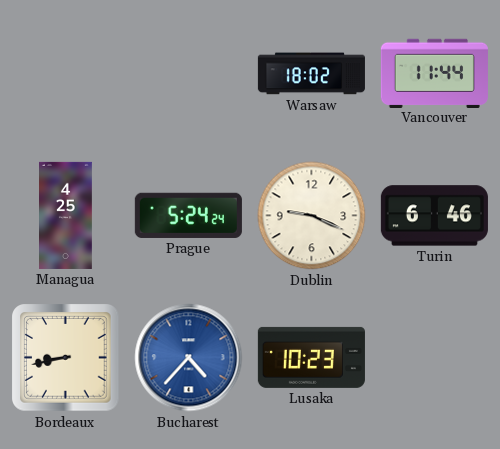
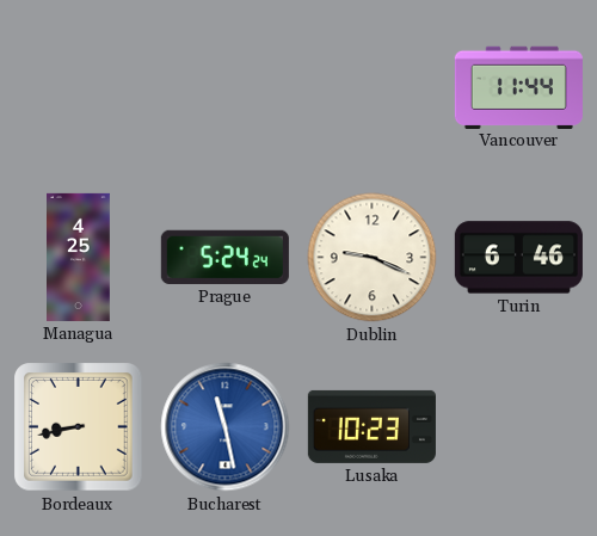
Warsaw: 18:02 -> none (311, 74)
Bucharest: 4:37 -> 11:28 (226, 427)
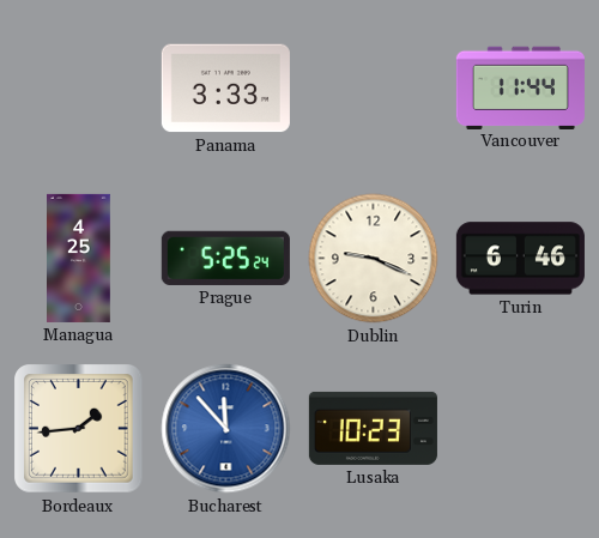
Panama: none -> 3:33 (225, 89)
Prague: 5:24 -> 5:25 (225, 258)
Bordeaux: 8:43 -> 1:44 (79, 429)
Bucharest: 11:28 -> 11:53 (226, 429)
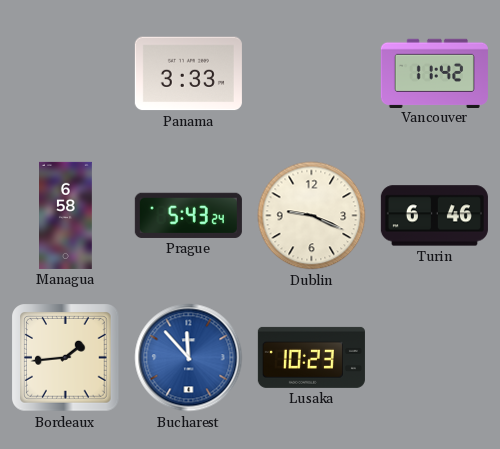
Vancouver: 11:44 -> 11:42 (434, 73)
Managua: 4:25 -> 6:58 (66, 215)
Prague: 5:25 -> 5:43 (188, 215)
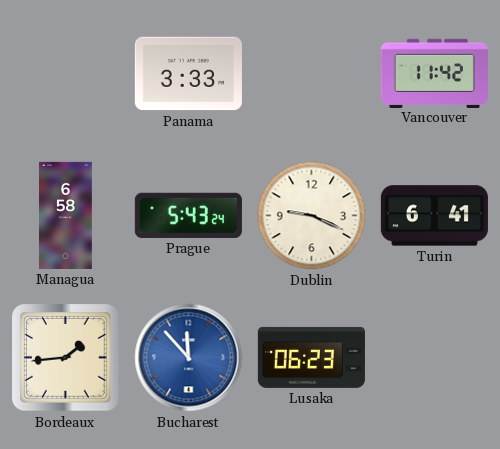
Turin: 6:46 -> 6:41 (434, 216)
Lusaka: 10:23 -> 06:23 (311, 357)
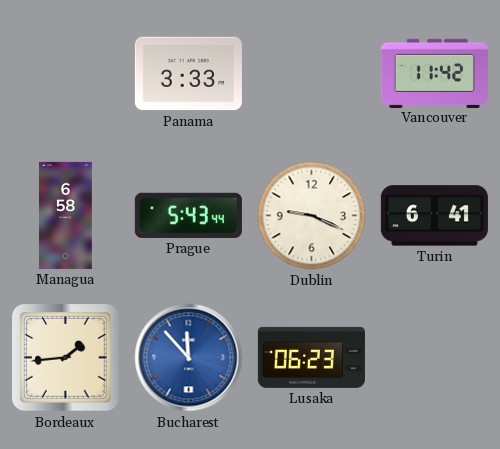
Prague: 5:43:24 -> 5:43:44 (188, 215)
